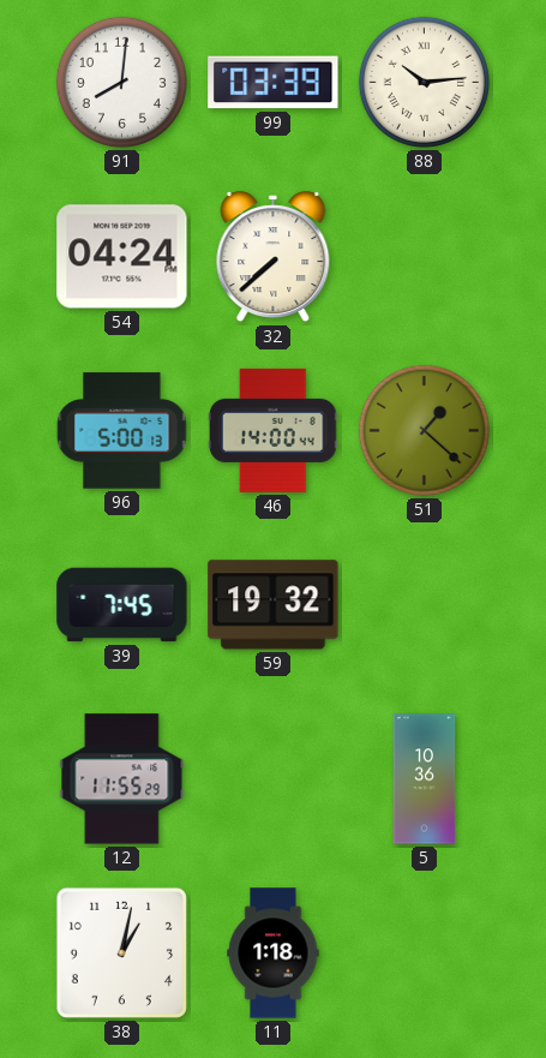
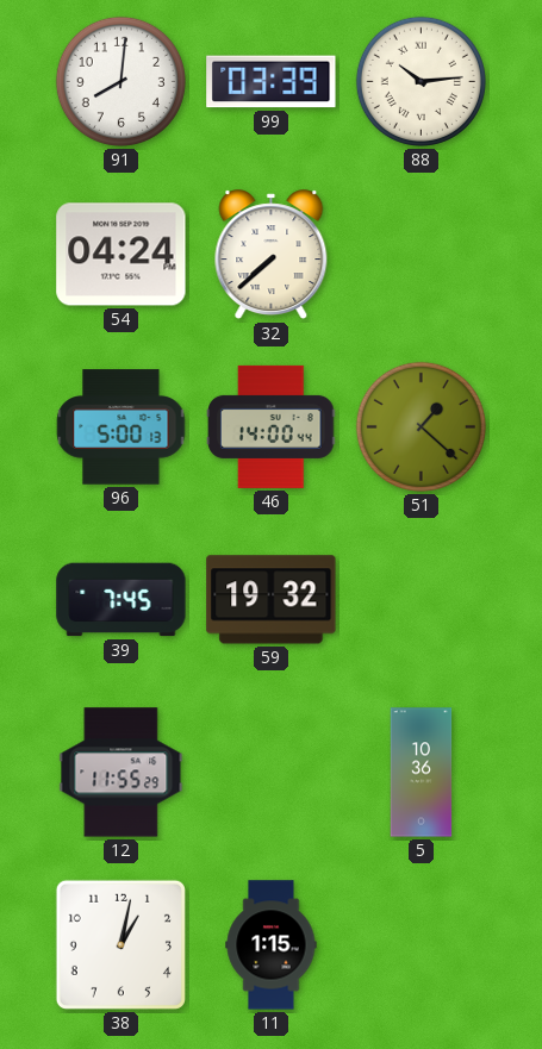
11: 1:18 -> 1:15 (272, 945)
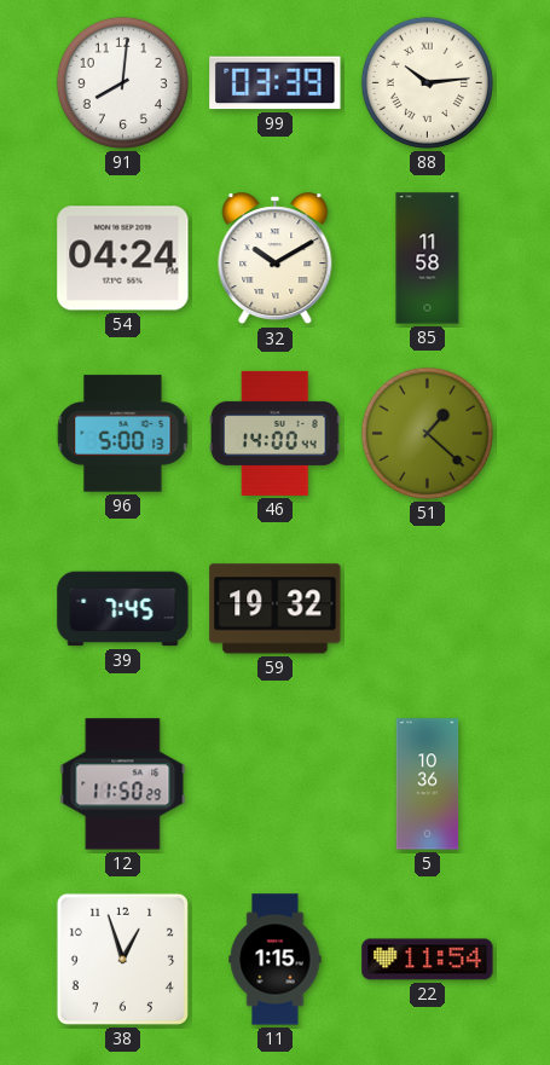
32: 7:38 -> 10:10 (276, 259)
85: none -> 11:58 (428, 259)
12: 11:55 -> 11:50 (123, 785)
38: 1:02 -> 12:57 (122, 959)
22: none -> 11:54 (428, 960)
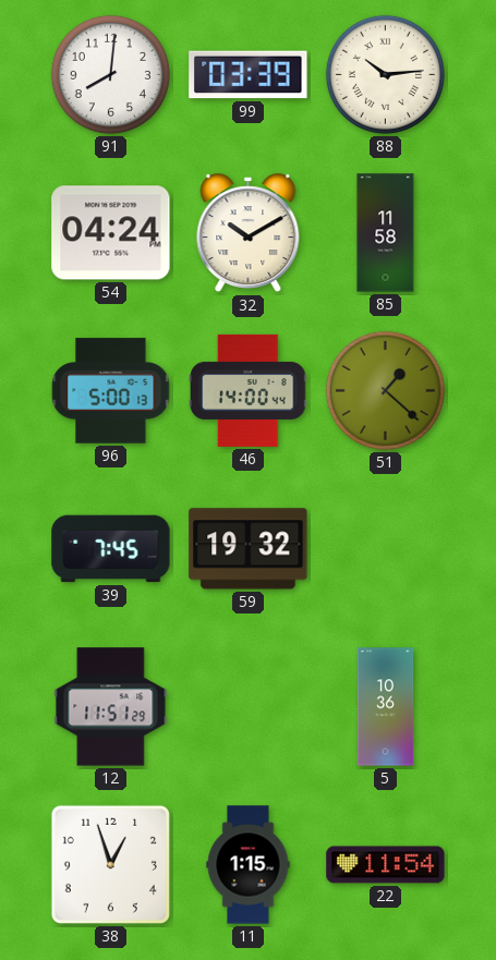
12: 11:50 -> 11:51 (111, 707)
